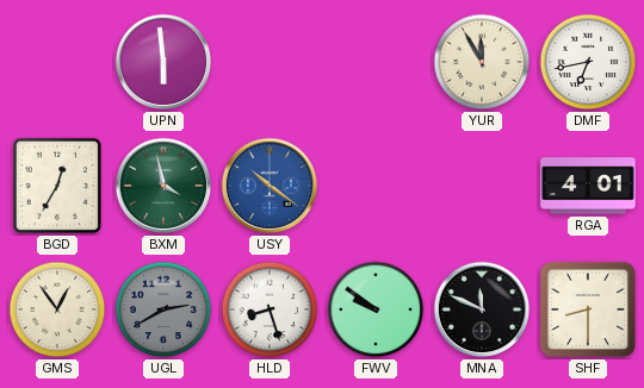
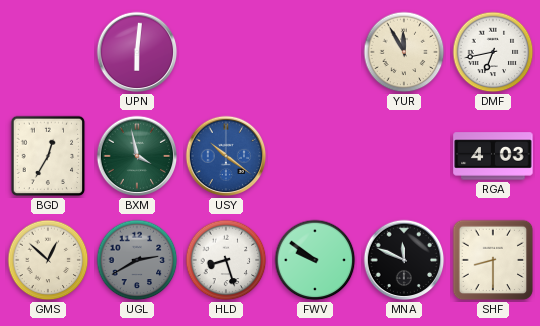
UPN: 5:59 -> 6:01 (137, 52)
RGA: 4:01 -> 4:03 (493, 156)
GMS: 12:54 -> 12:52 (48, 260)
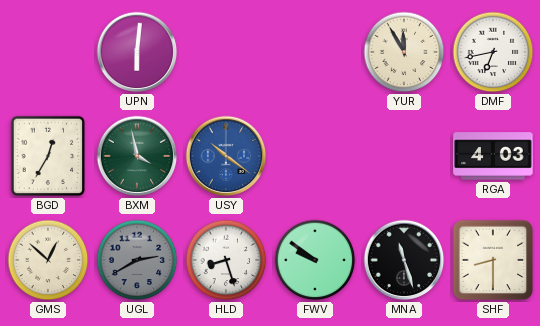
MNA: 11:49 -> 11:27 (404, 260)
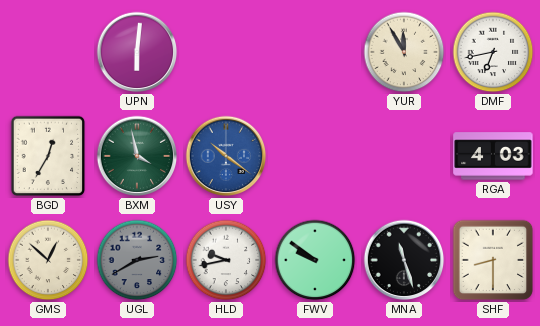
HLD: 8:27 -> 9:43 (226, 260)
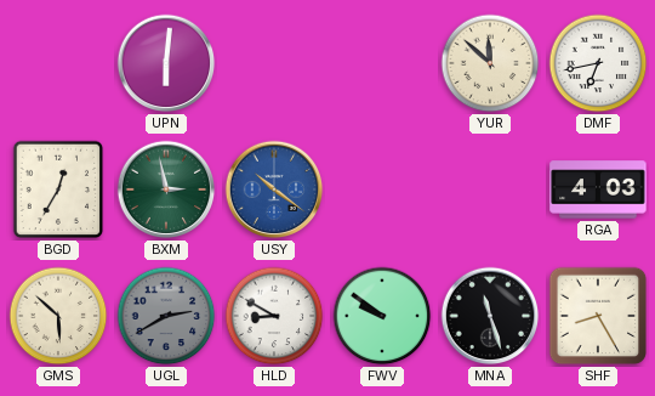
YUR: 11:55 -> 11:52 (490, 63)
BXM: 3:58 -> 2:58 (166, 189)
GMS: 12:52 -> 5:52 (58, 316)
HLD: 9:43 -> 8:50 (274, 316)
SHF: 8:30 -> 8:25 (598, 316)
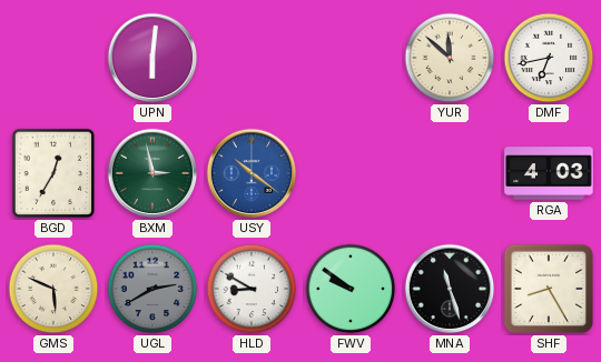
GMS: 5:52 -> 5:49 (53, 289)
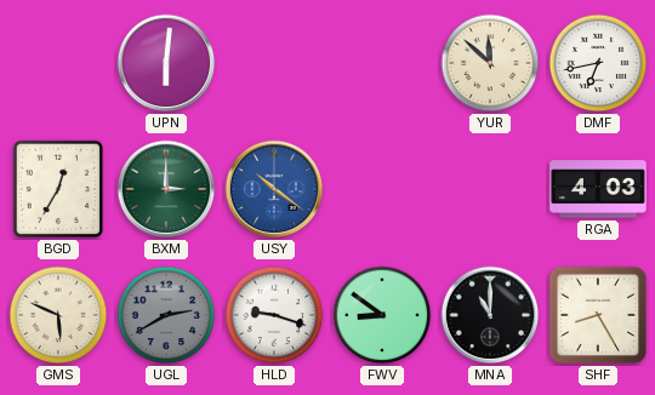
BXM: 2:58 -> 3:00 (166, 189)
HLD: 8:50 -> 9:18 (274, 315)
FWV: 9:51 -> 8:51 (382, 315)
MNA: 11:27 -> 11:00 (490, 315)
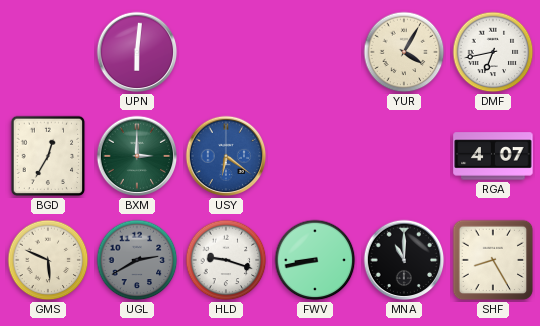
YUR: 11:52 -> 4:05 (404, 52)
USY: 10:21 -> 6:21 (226, 156)
RGA: 4:03 -> 4:07 (493, 156)
FWV: 8:51 -> 8:43 (315, 260)
